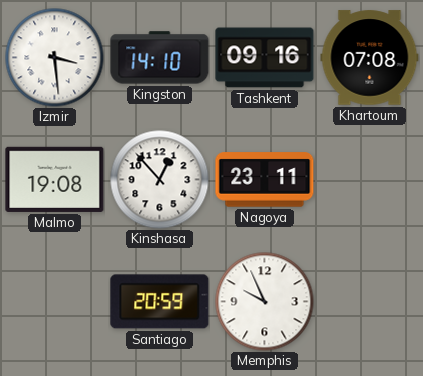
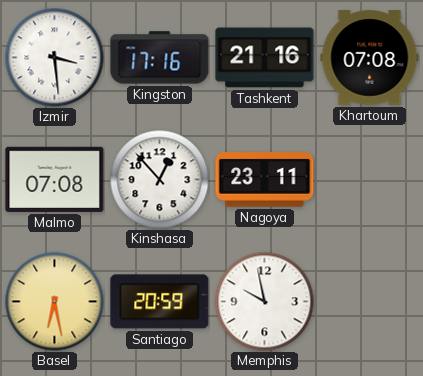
Kingston: 14:10 -> 17:16 (160, 58)
Tashkent: 09:16 -> 21:16 (265, 58)
Malmo: 19:08 -> 07:08 (55, 179)
Basel: none -> 6:28 (55, 302)
Memphis: 9:56 -> 9:58 (265, 302)
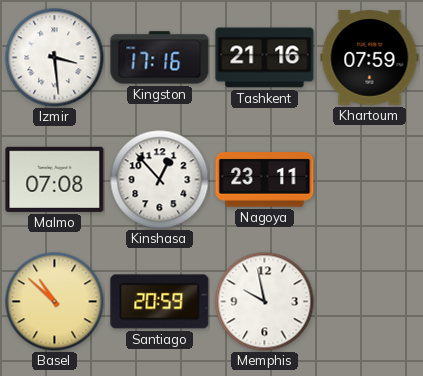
Khartoum: 07:08 -> 07:59 (370, 58)
Basel: 6:28 -> 10:52 (55, 302)
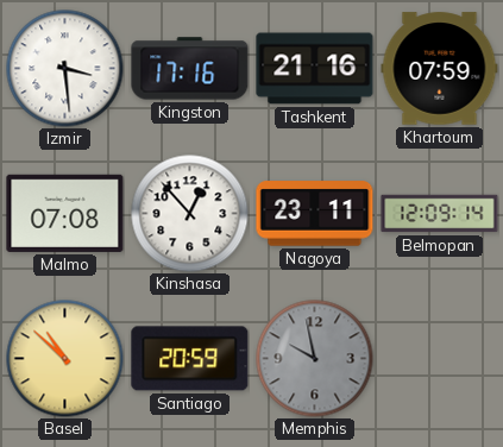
Belmopan: none -> 12:09 (440, 214)
Memphis dial: white -> grey (315, 359)
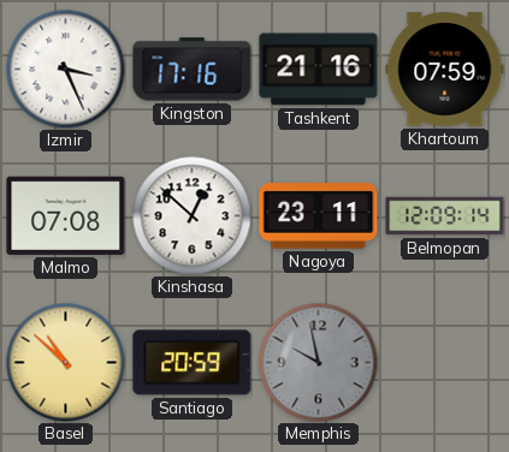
Izmir: 3:29 -> 3:26 (66, 70)
Kinshasa: 12:53 -> 12:52 (193, 216)
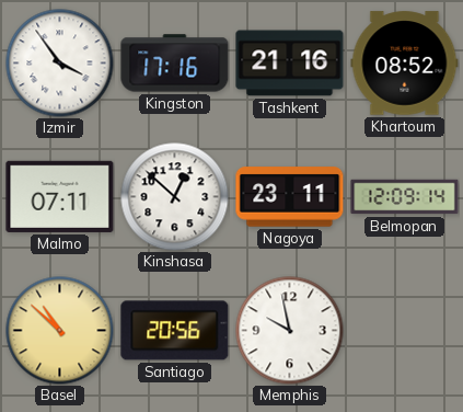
Izmir: 3:26 -> 3:54 (60, 64)
Khartoum: 07:59 -> 08:52 (405, 64)
Malmo: 07:08 -> 07:11 (60, 196)
Santiago: 20:59 -> 20:56 (175, 331)
Memphis dial: grey -> white (290, 331)
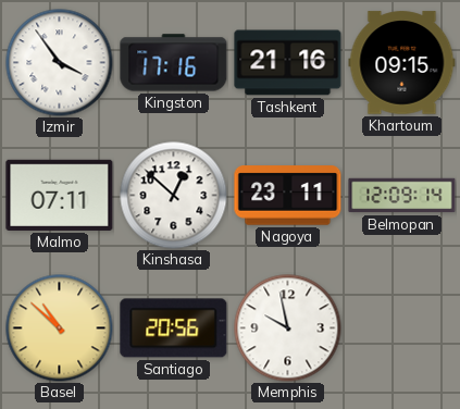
Khartoum: 08:52 -> 09:15 (402, 63)
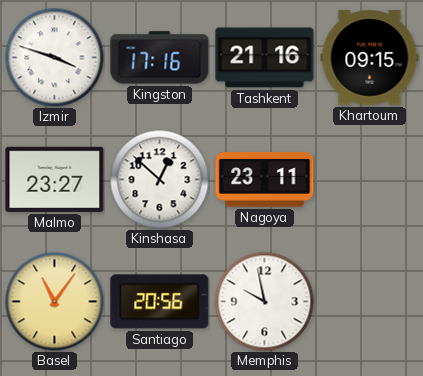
Izmir: 3:54 -> 3:48 (55, 58)
Malmo: 07:11 -> 23:27 (55, 179)
Belmopan: 12:09 -> none (402, 196)
Basel: 10:52 -> 11:06 (55, 302)
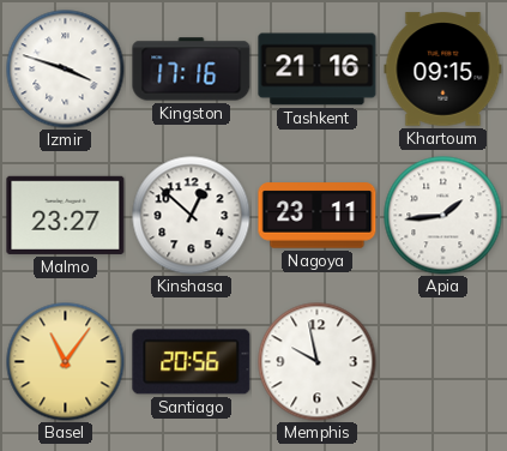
Apia: none -> 1:44 (443, 216)
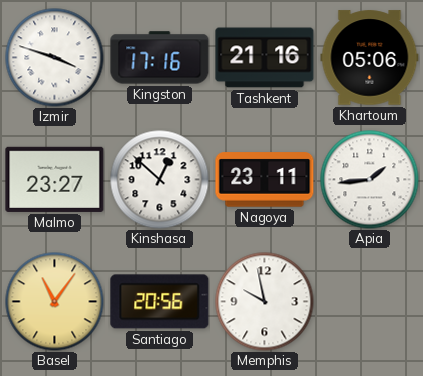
Khartoum: 09:15 -> 05:06 (370, 58)
